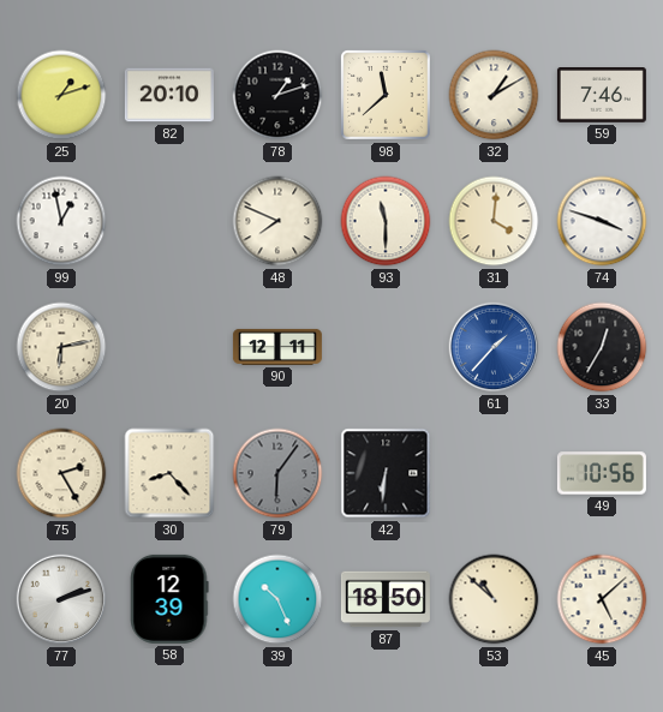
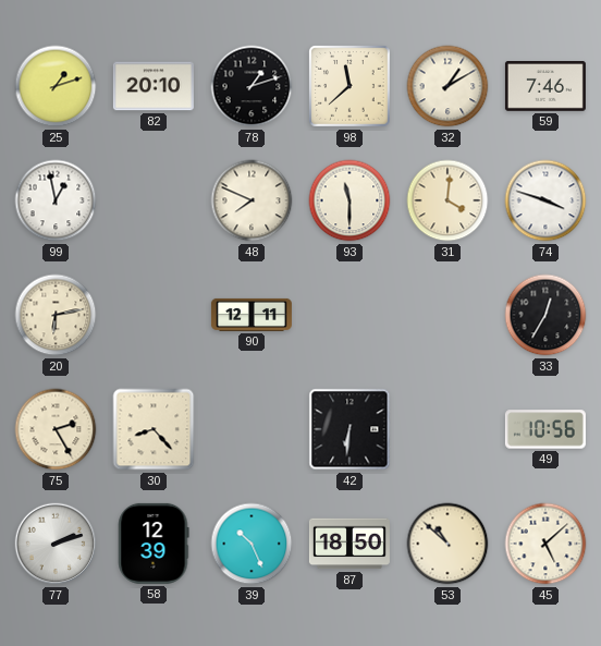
61: 1:37 -> none (494, 347)
79: 6:06 -> none (277, 473)
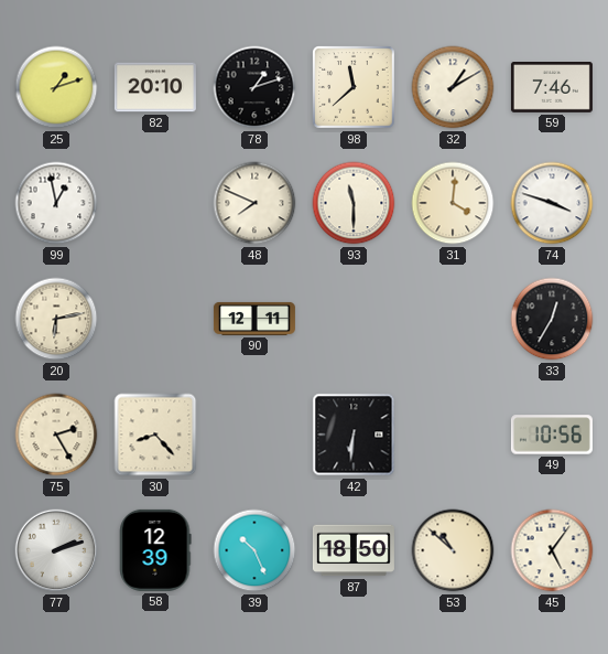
45: 5:08 -> 5:06 (552, 550)
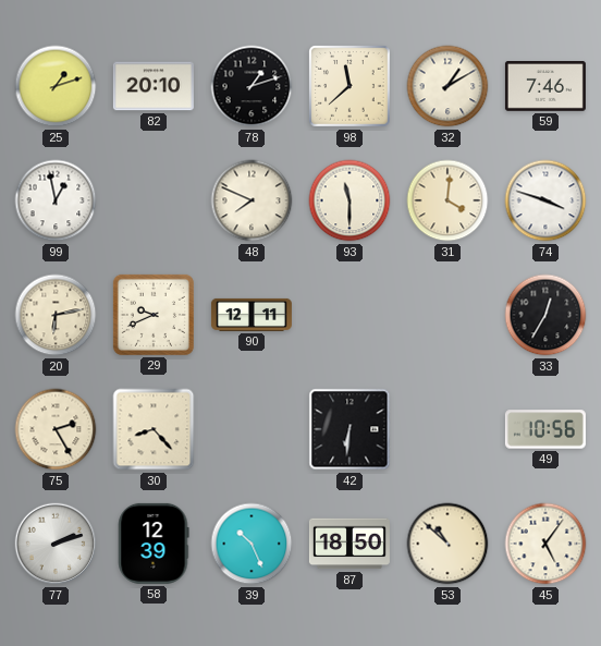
29: none -> 9:41 (154, 315)
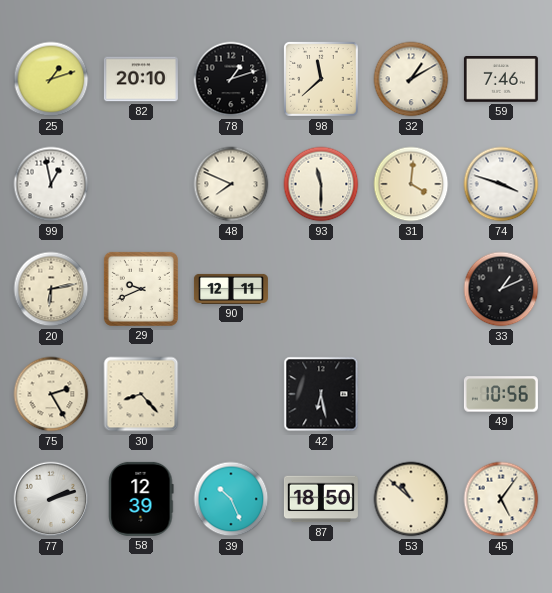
33: 12:35 -> 1:11 (501, 289)
42: 6:31 -> 6:28 (321, 394)
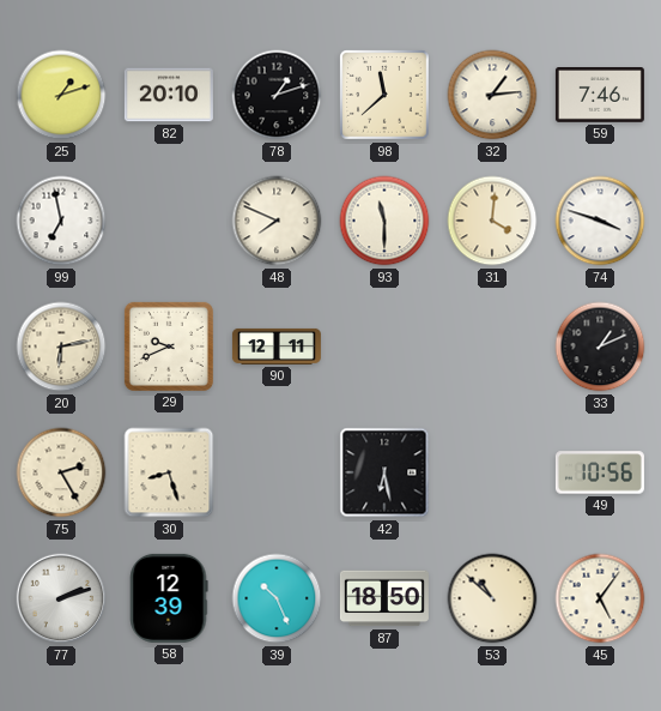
32: 1:10 -> 1:14 (492, 95)
99: 12:58 -> 6:58 (61, 221)
30: 8:23 -> 8:27 (169, 472)
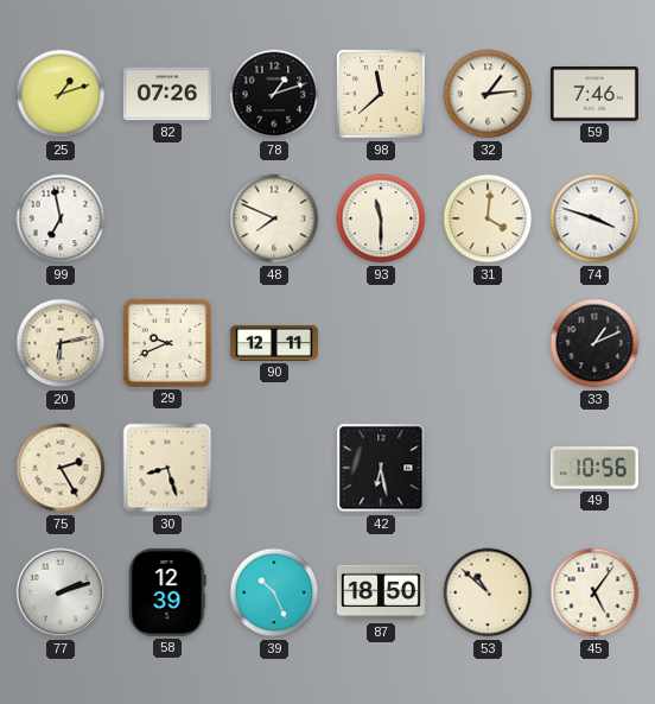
82: 20:10 -> 07:26 (167, 94)
